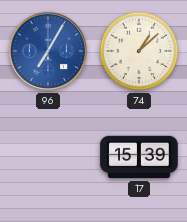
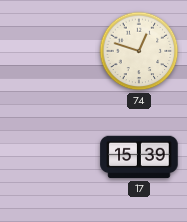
96: 7:05 -> none (48, 51)
74: 1:08 -> 12:48 (139, 51)
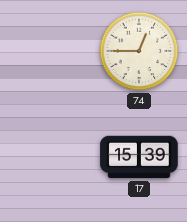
74: 12:48 -> 12:45 (139, 51)
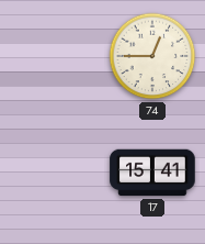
17: 15:39 -> 15:41 (152, 173)
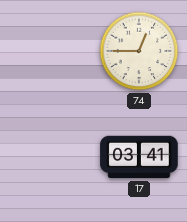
17: 15:41 -> 03:41 (139, 157)
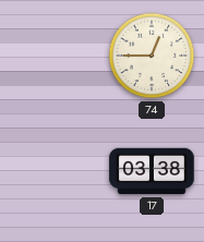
17: 03:41 -> 03:38 (152, 171)
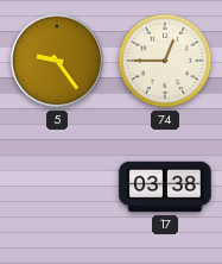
5: none -> 9:24 (57, 61)
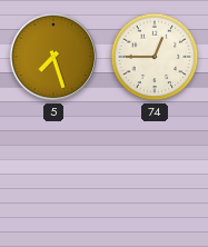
5: 9:24 -> 7:27 (53, 57)
17: 03:38 -> none (165, 187)
